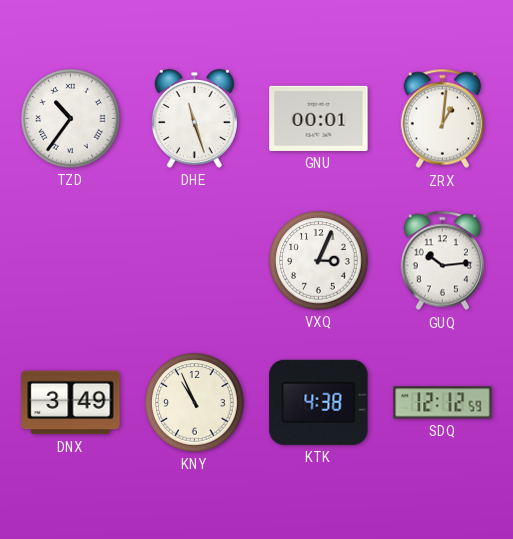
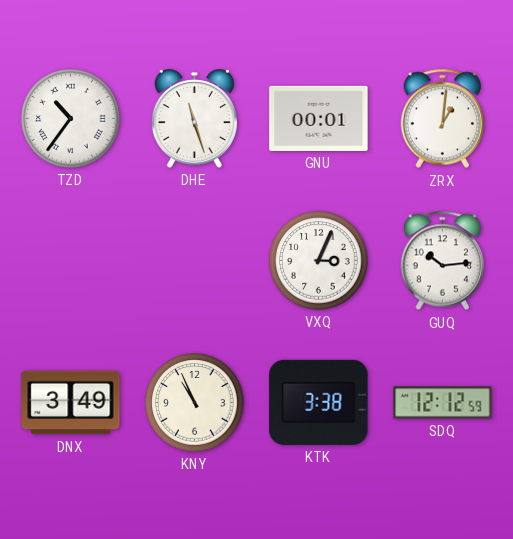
KTK: 4:38 -> 3:38 (319, 402)
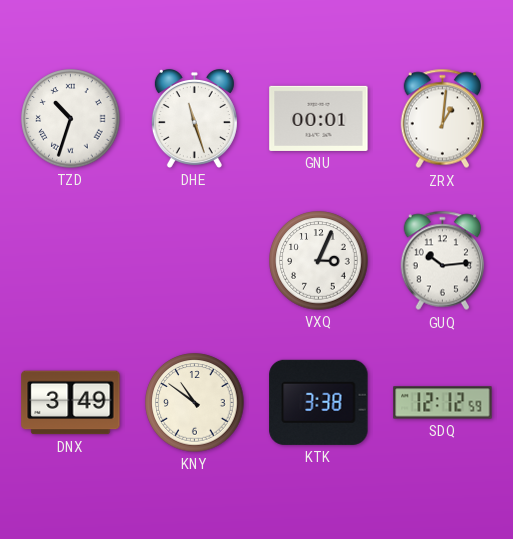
TZD: 10:36 -> 10:33 (71, 119)
KNY: 10:56 -> 10:51 (195, 403)
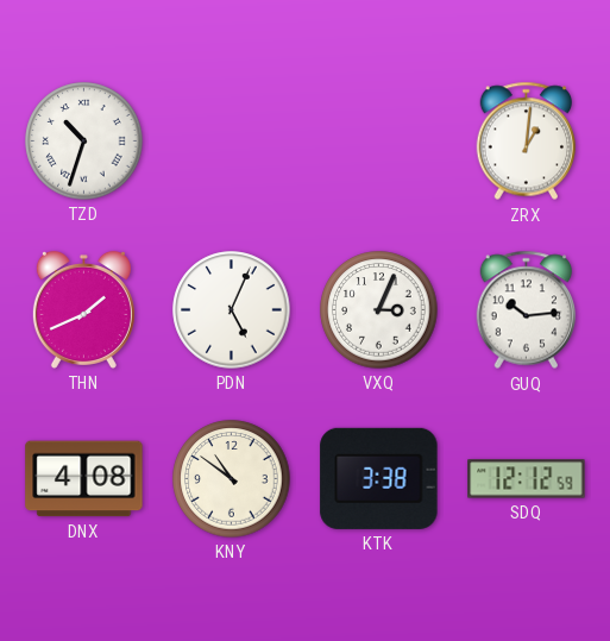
DHE: 11:27 -> none (194, 119)
GNU: 00:01 -> none (319, 118)
THN: none -> 1:41 (83, 310)
PDN: none -> 5:04 (232, 310)
DNX: 3:49 -> 4:08 (84, 479)
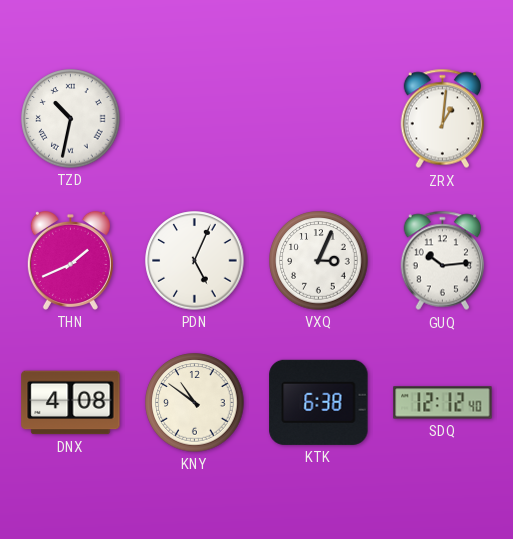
TZD: 10:33 -> 10:32 (71, 119)
KTK: 3:38 -> 6:38 (319, 402)
SDQ: 12:12:59 -> 12:12:40 (443, 403)
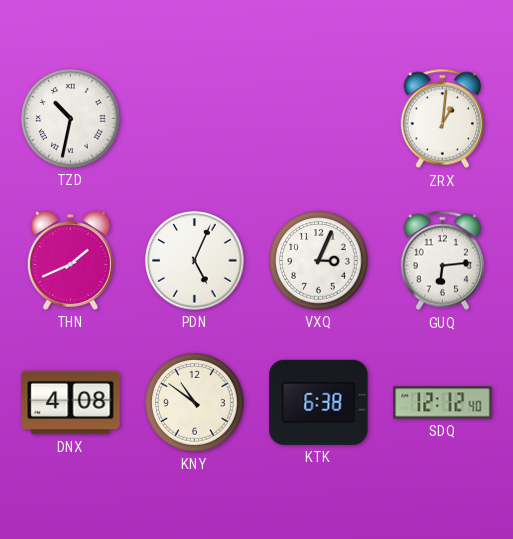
GUQ: 10:14 -> 6:14 (443, 261)
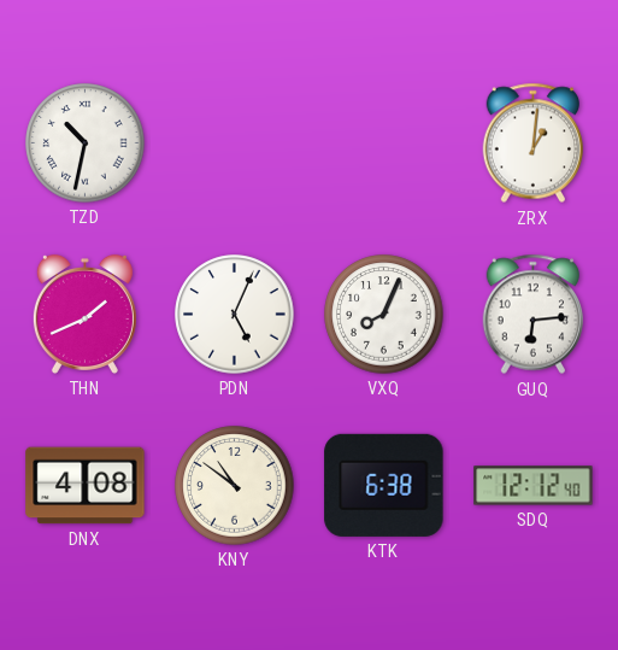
VXQ: 3:04 -> 8:04 (384, 315)
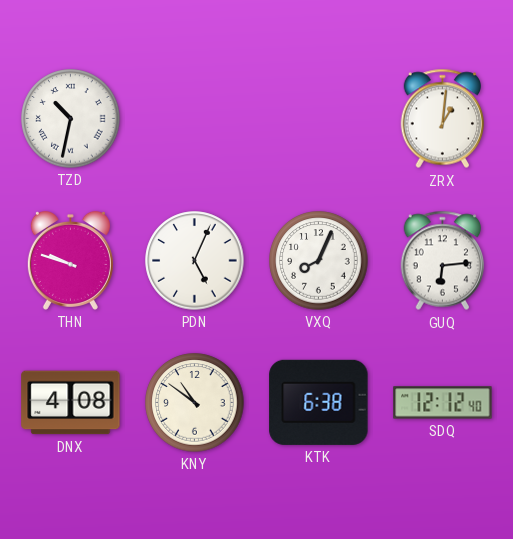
THN: 1:41 -> 9:48 (70, 261)
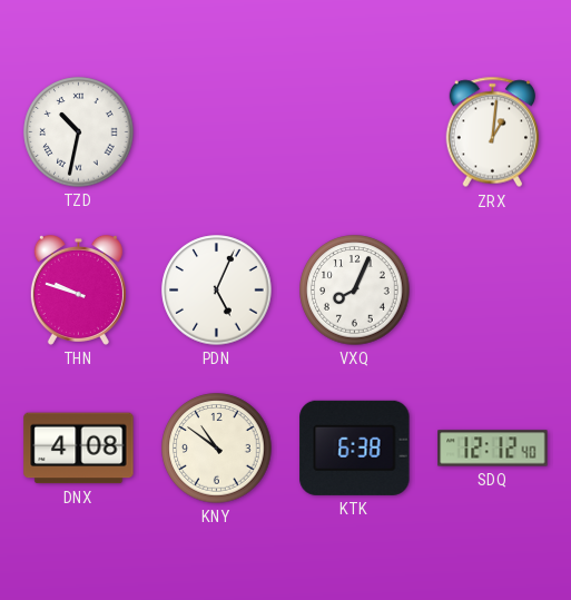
GUQ: 6:14 -> none (443, 261)
